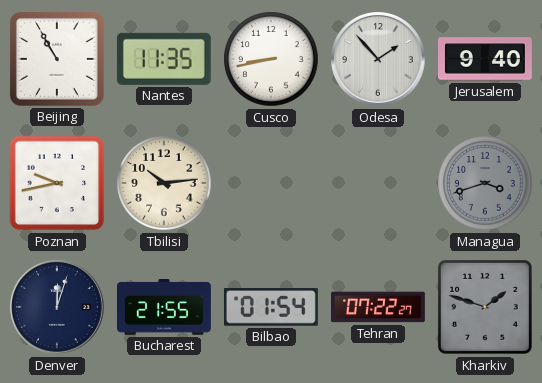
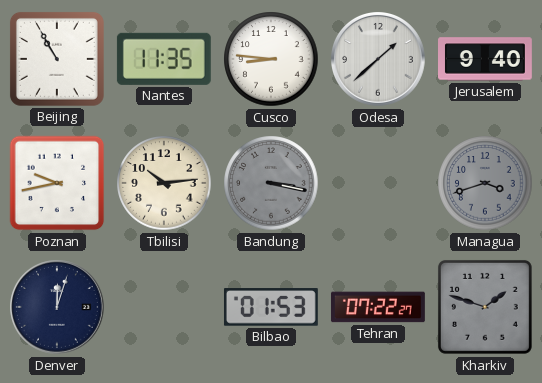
Cusco: 8:43 -> 8:46 (271, 59)
Odesa: 1:53 -> 1:38 (379, 60)
Bandung: none -> 3:17 (271, 183)
Bucharest: 21:55 -> none (164, 308)
Bilbao: 01:54 -> 01:53 (271, 307)
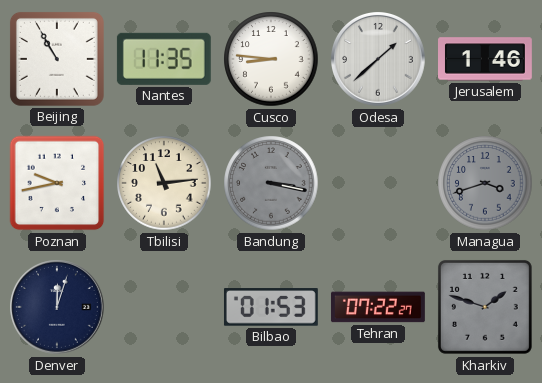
Jerusalem: 9:40 -> 1:46 (486, 59)
Tbilisi: 10:14 -> 11:14 (164, 183)
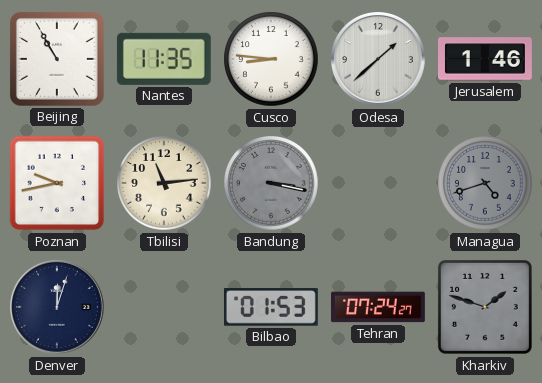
Managua: 3:42 -> 4:42 (485, 183)
Tehran: 07:22 -> 07:24 (378, 307)
